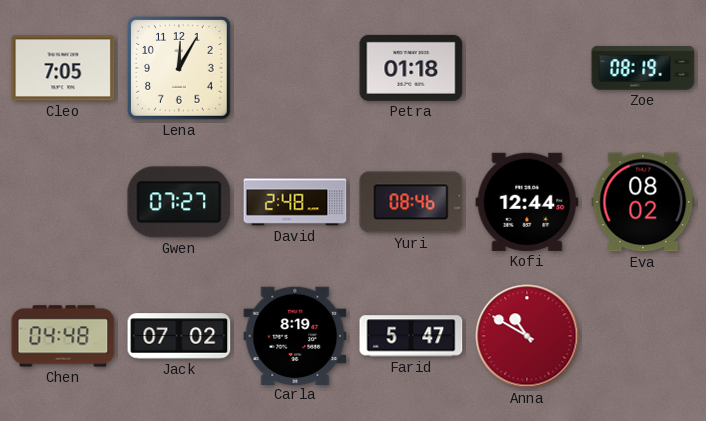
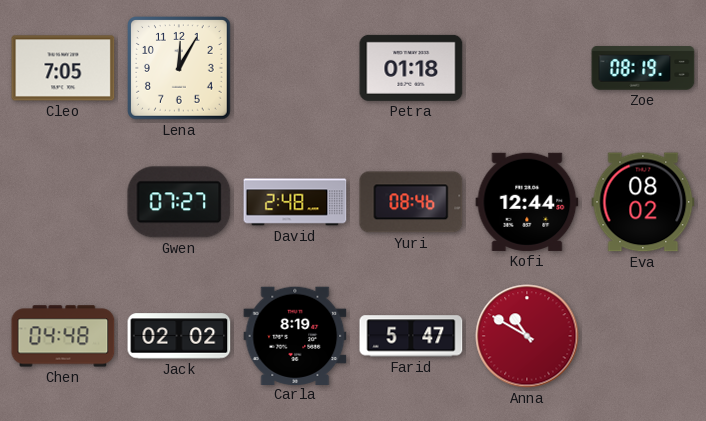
Jack: 07:02 -> 02:02 (179, 336)
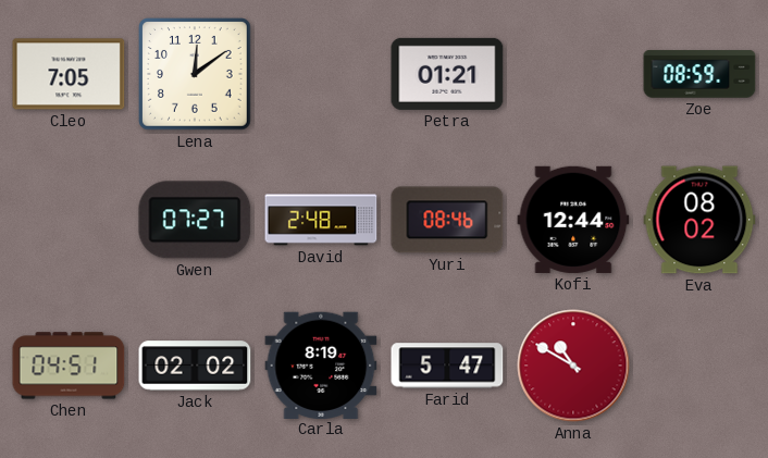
Lena: 12:05 -> 12:09 (196, 75)
Petra: 01:18 -> 01:21 (447, 74)
Zoe: 08:19 -> 08:59 (699, 74)
Chen: 04:48 -> 04:51 (69, 366)
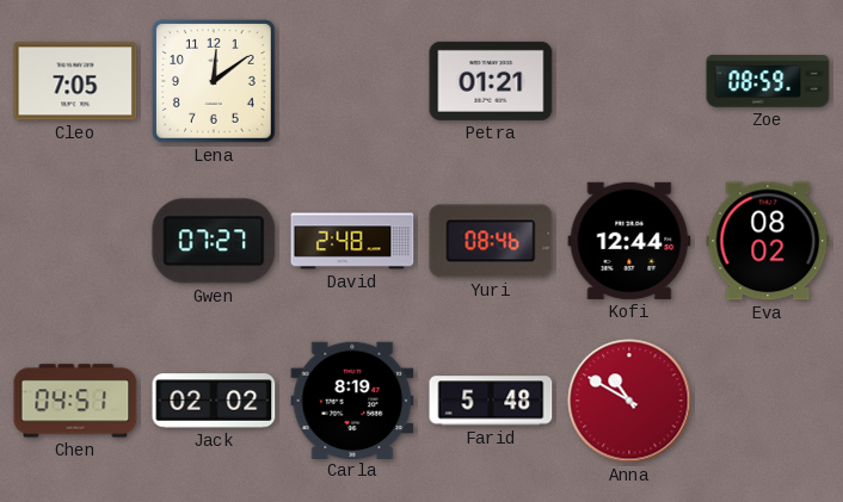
Farid: 5:47 -> 5:48 (491, 401)
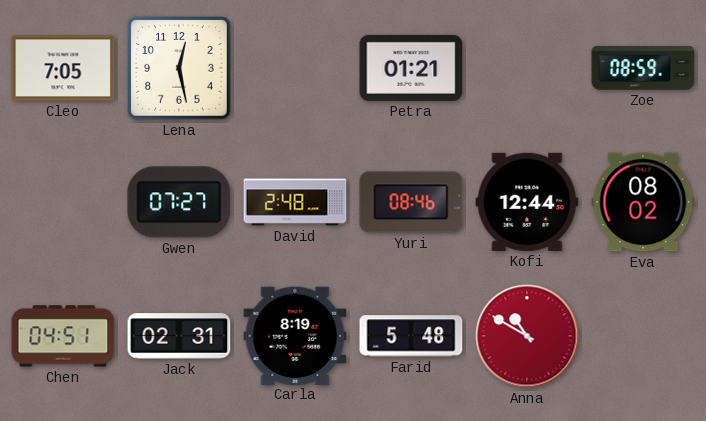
Lena: 12:09 -> 12:28 (180, 69)
Jack: 02:02 -> 02:31 (179, 336)
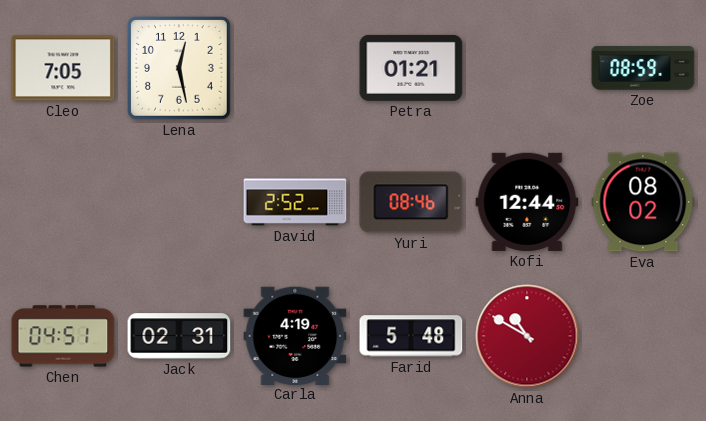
Gwen: 07:27 -> none (179, 202)
David: 2:48 -> 2:52 (295, 202)
Carla: 8:19 -> 4:19 (295, 335)
